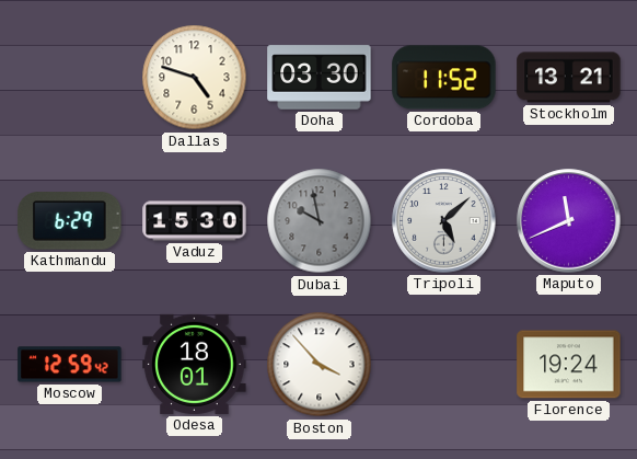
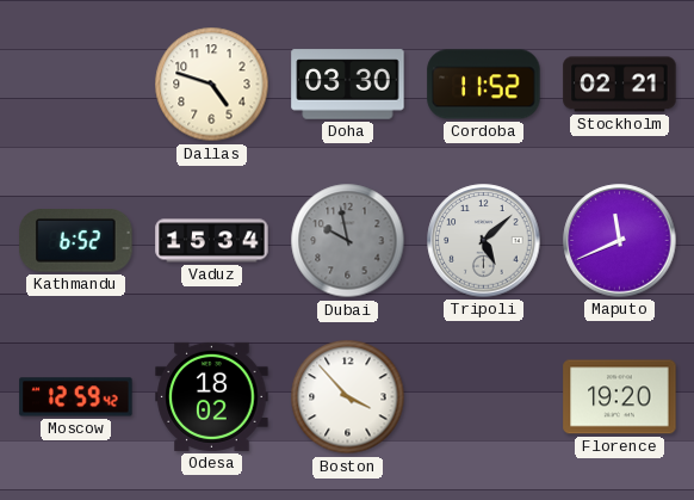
Stockholm: 13:21 -> 02:21 (620, 85)
Kathmandu: 6:29 -> 6:52 (76, 241)
Vaduz: 15:30 -> 15:34 (212, 241)
Odesa: 18:01 -> 18:02 (212, 396)
Florence: 19:24 -> 19:20 (620, 397)
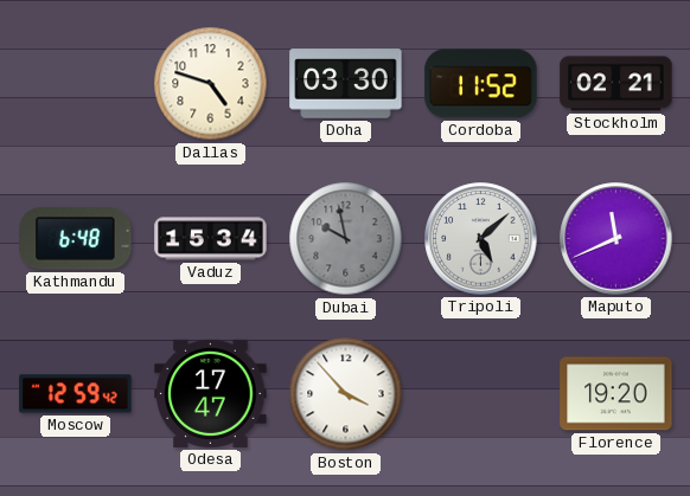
Kathmandu: 6:52 -> 6:48 (76, 239)
Odesa: 18:02 -> 17:47 (211, 393)
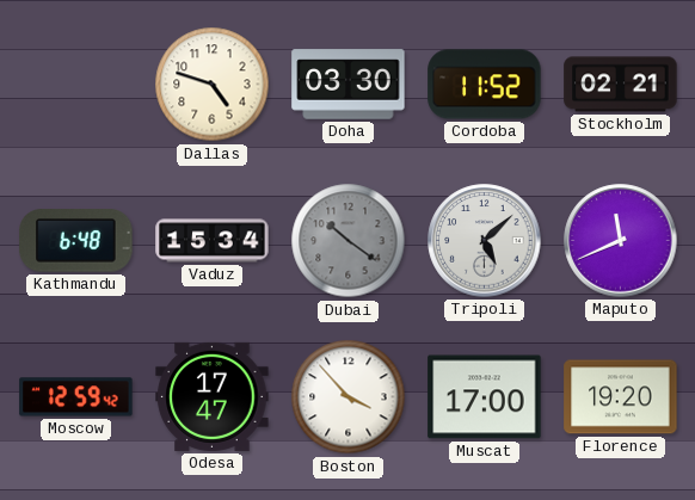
Dubai: 9:58 -> 10:21 (349, 241)
Muscat: none -> 17:00 (485, 397)
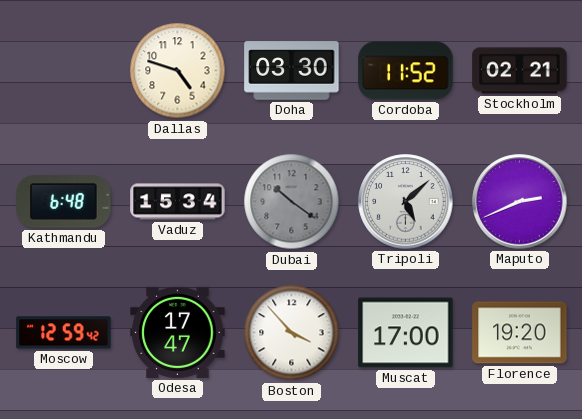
Maputo: 11:41 -> 2:41 (520, 202)
